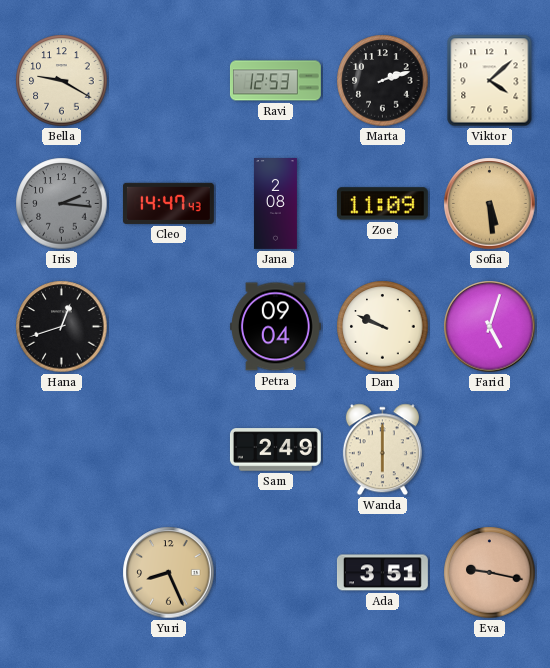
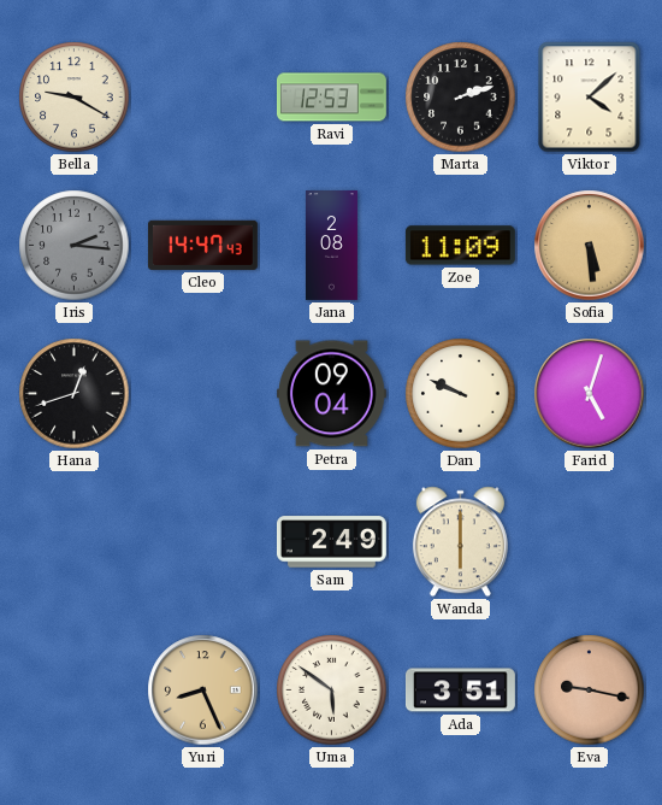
Uma: none -> 5:51 (332, 691)
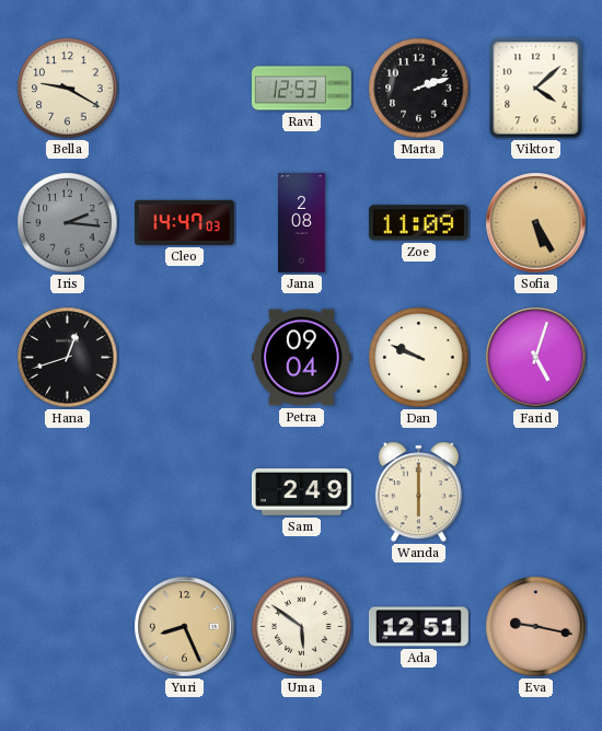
Cleo: 14:47:43 -> 14:47:03 (184, 222)
Sofia: 5:29 -> 5:25 (536, 223)
Ada: 3:51 -> 12:51 (418, 627)
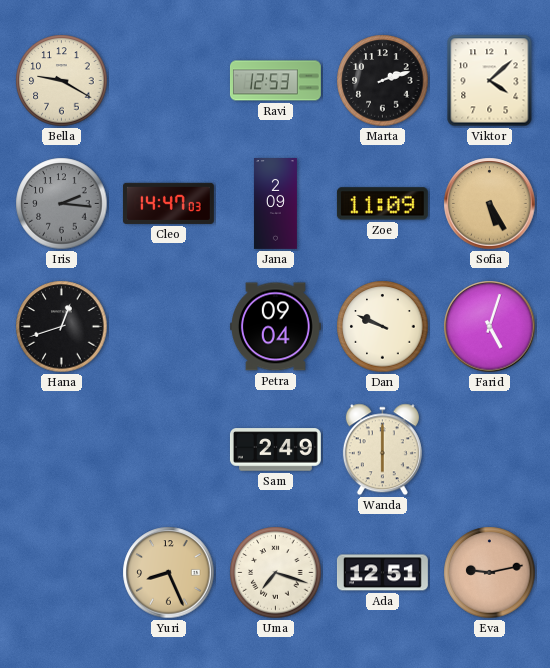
Jana: 2:08 -> 2:09 (275, 204)
Uma: 5:51 -> 7:18 (276, 573)
Eva: 9:17 -> 9:13 (490, 573)
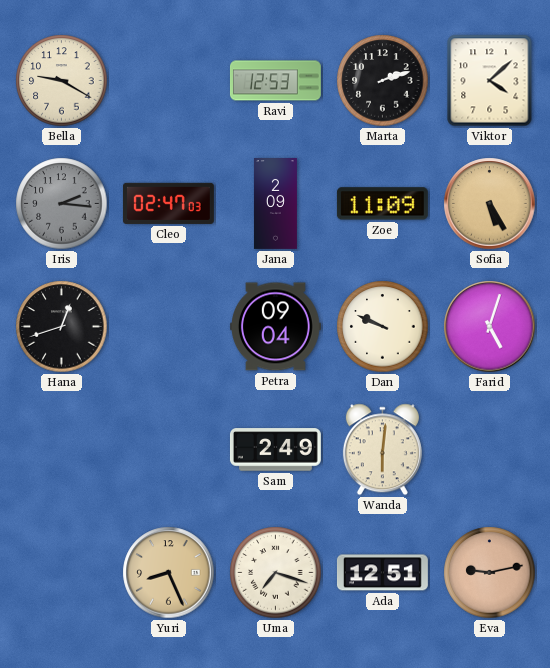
Cleo: 14:47 -> 02:47 (168, 203)
Wanda: 6:00 -> 6:01 (382, 450)
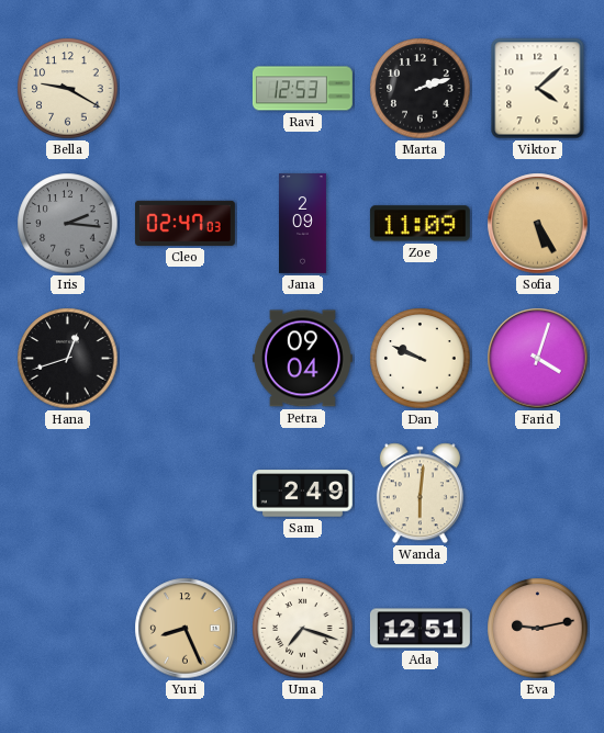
Farid: 5:03 -> 4:03 (538, 359)
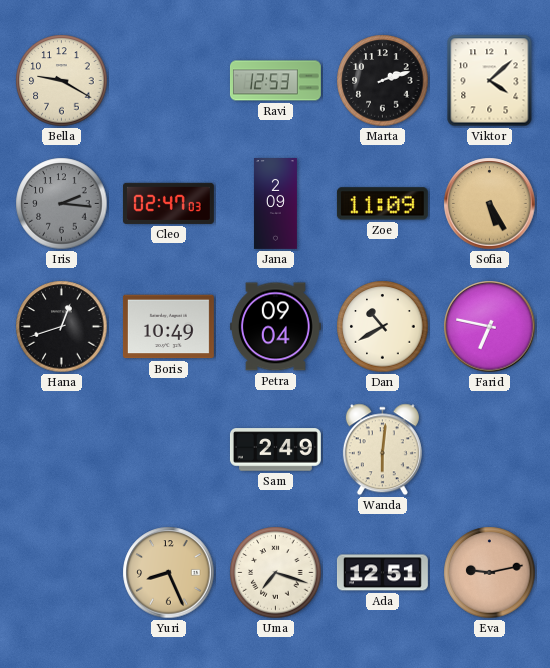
Boris: none -> 10:49 (168, 327)
Dan: 9:49 -> 10:40 (383, 327)
Farid: 4:03 -> 6:47 (490, 327)
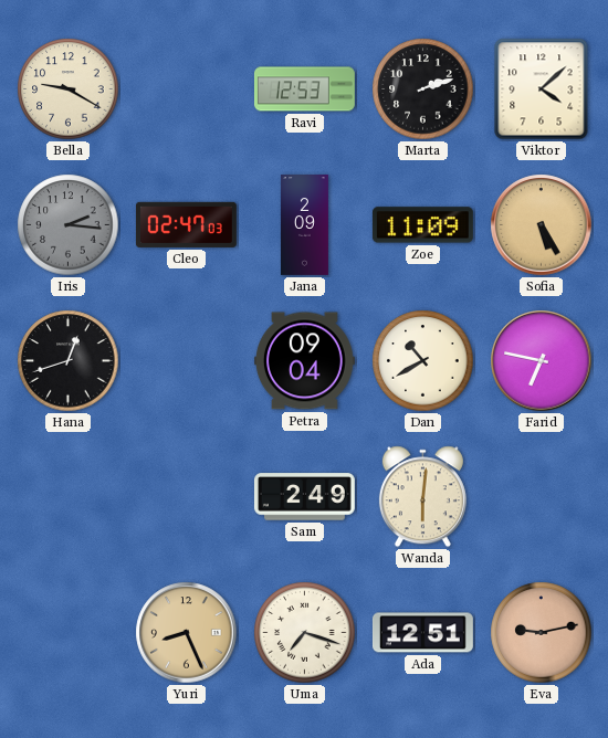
Boris: 10:49 -> none (168, 327)
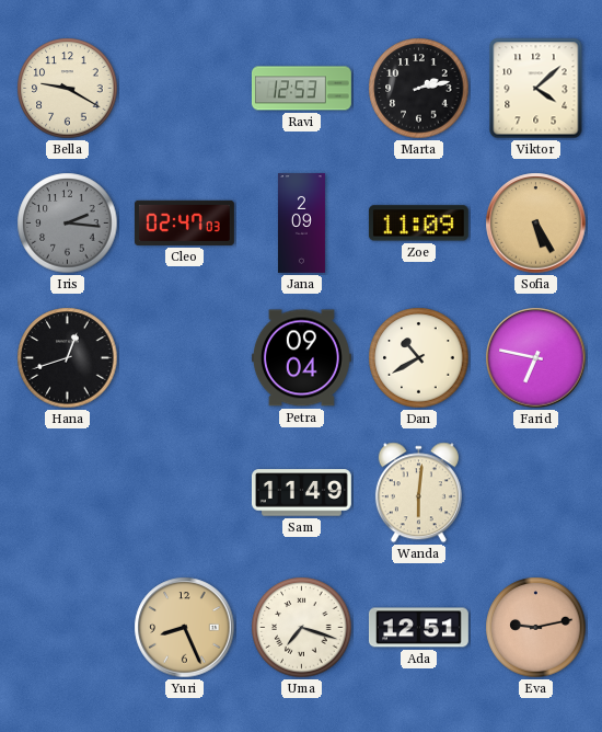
Marta: 2:12 -> 2:13 (419, 89)
Sam: 2:49 -> 11:49 (301, 493)
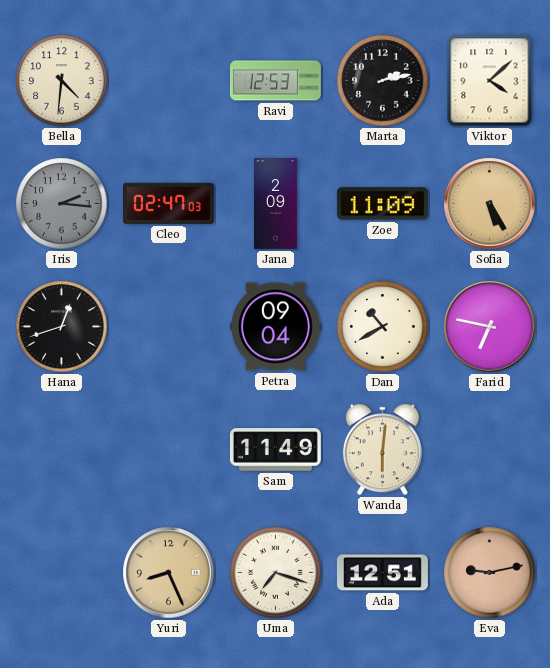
Bella: 9:20 -> 4:31 (62, 81)
